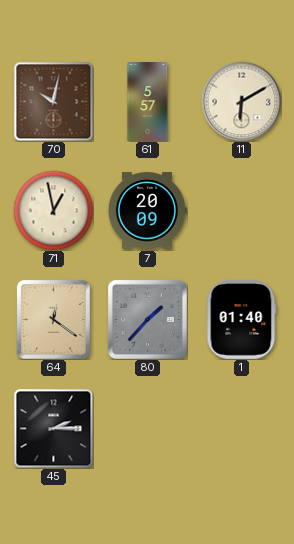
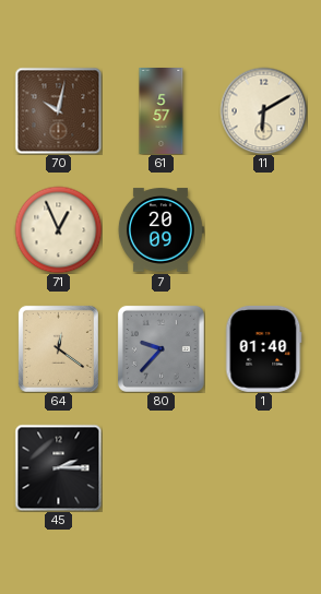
71: 12:58 -> 12:56 (58, 229)
80: 1:37 -> 9:37 (160, 348)
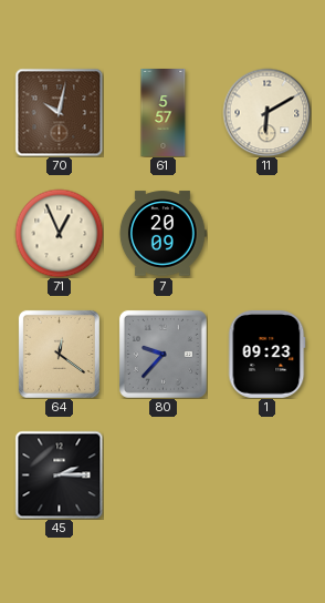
1: 01:40 -> 09:23 (266, 354)
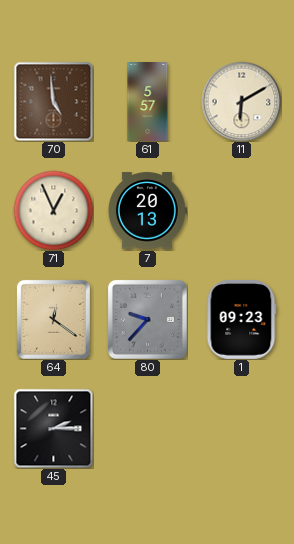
70: 10:02 -> 4:59 (53, 101)
7: 20:09 -> 20:13 (147, 211)
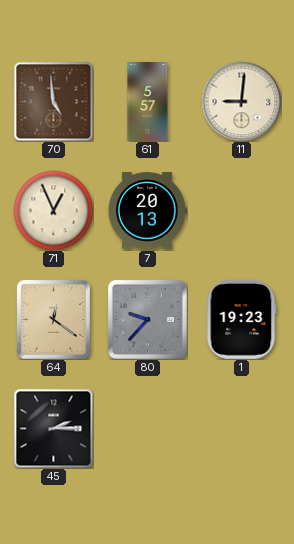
11: 6:10 -> 9:01 (241, 101)
1: 09:23 -> 19:23 (241, 319)
